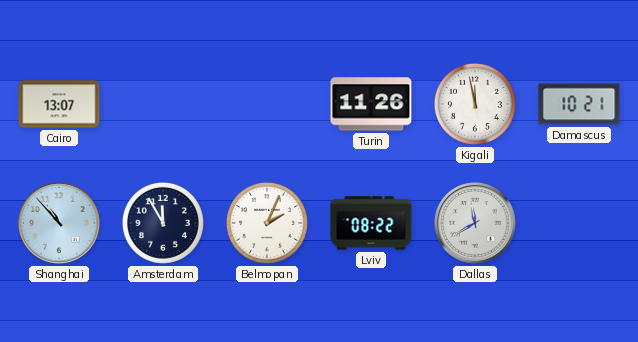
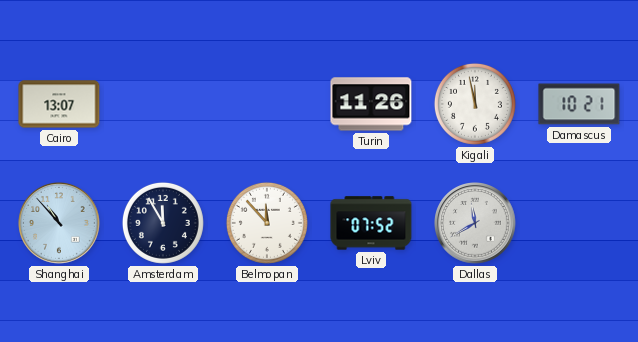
Belmopan: 2:04 -> 11:53 (267, 223)
Lviv: 08:22 -> 07:52 (371, 223)
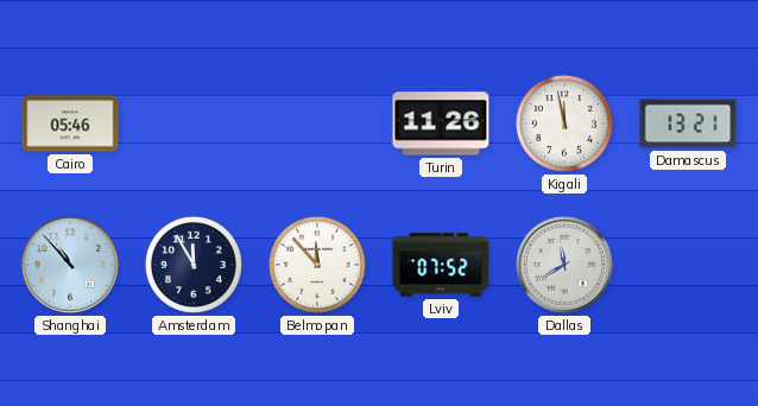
Cairo: 13:07 -> 05:46 (70, 123)
Damascus: 10:21 -> 13:21 (688, 123)
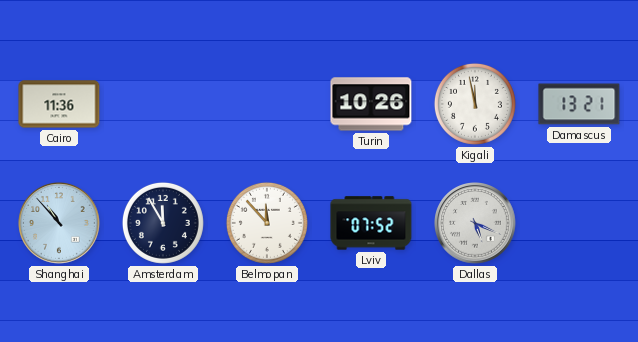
Cairo: 05:46 -> 11:36 (59, 104)
Turin: 11:26 -> 10:26 (371, 104)
Dallas: 11:40 -> 5:19 (475, 223)
